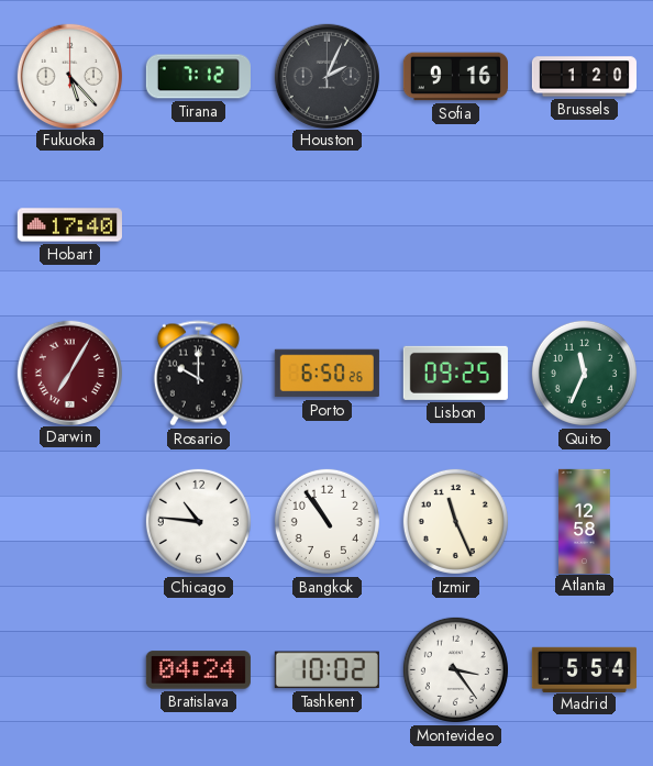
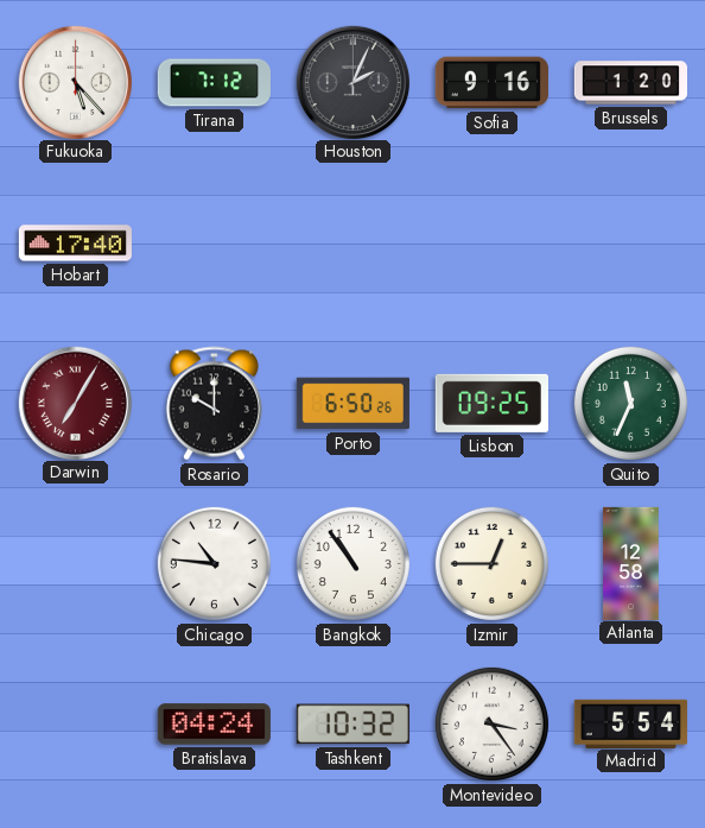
Izmir: 11:26 -> 12:45 (491, 563)
Tashkent: 10:02 -> 10:32 (352, 725)
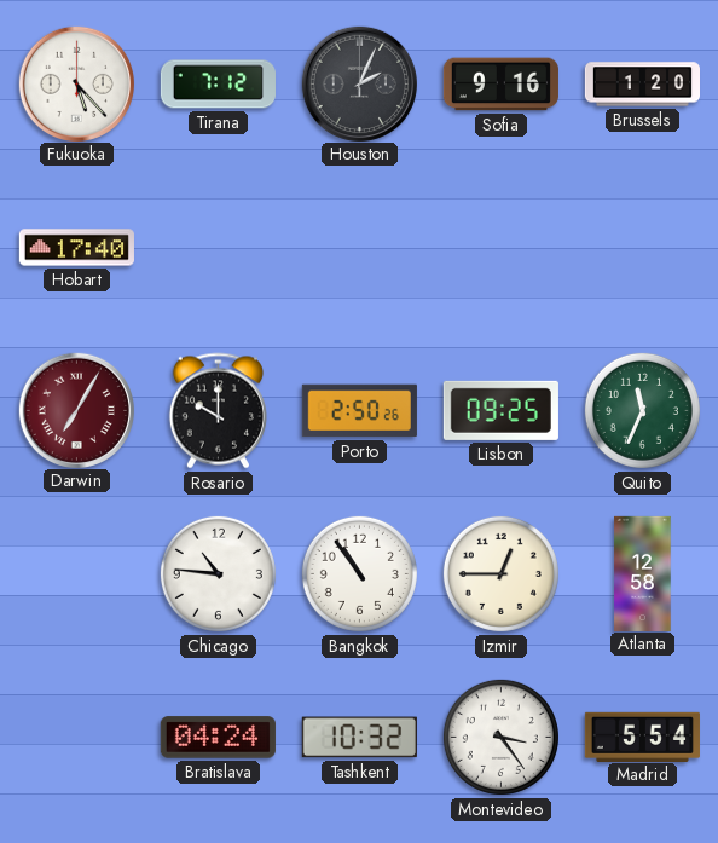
Porto: 6:50 -> 2:50 (359, 411)
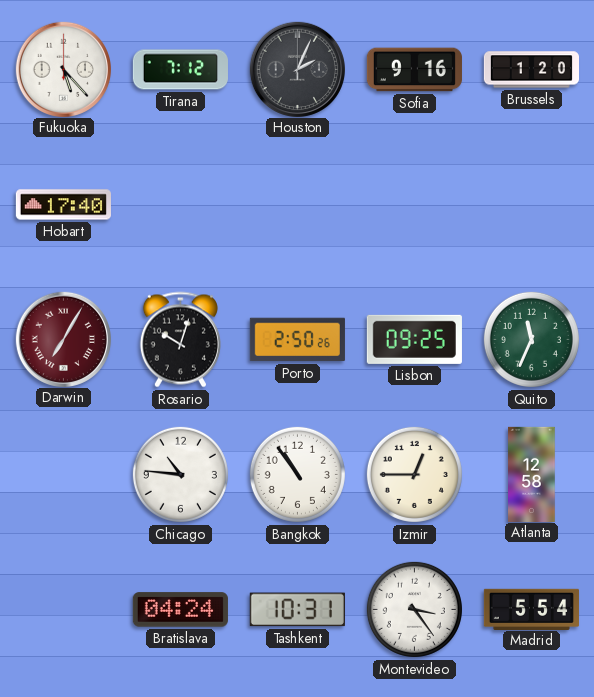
Rosario: 10:00 -> 10:03 (180, 340)
Tashkent: 10:32 -> 10:31 (297, 610)
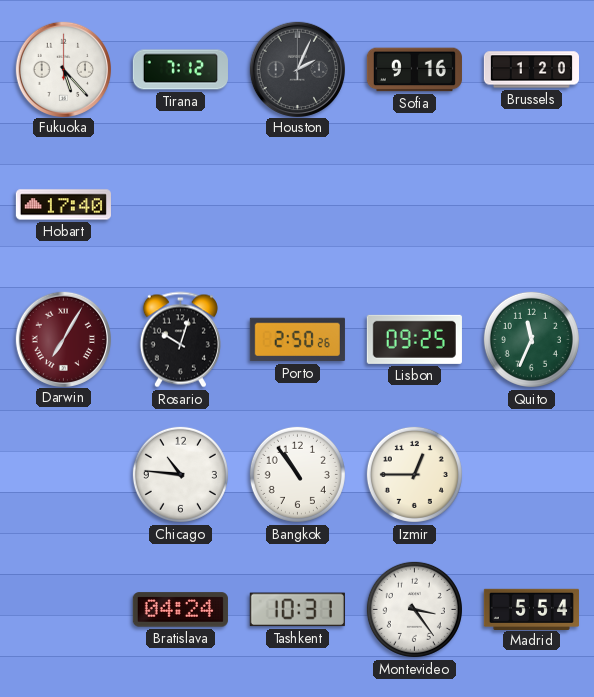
Atlanta: 12:58 -> none (532, 474)
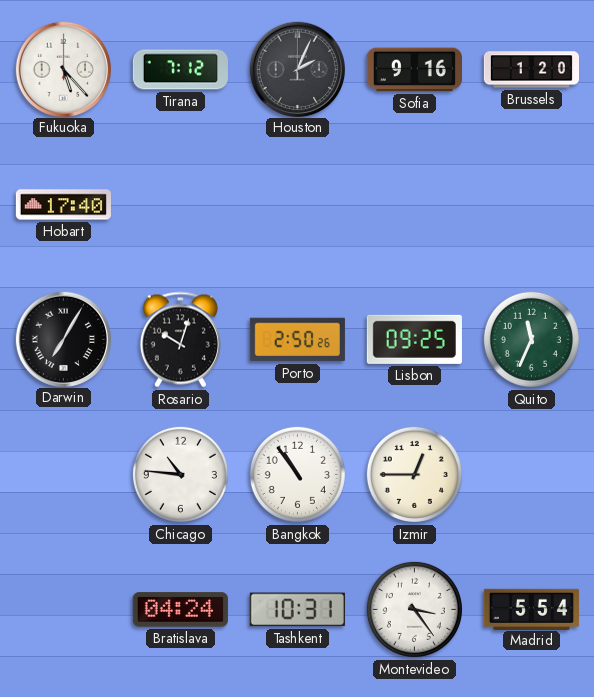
Darwin dial: burgundy -> black (63, 339)
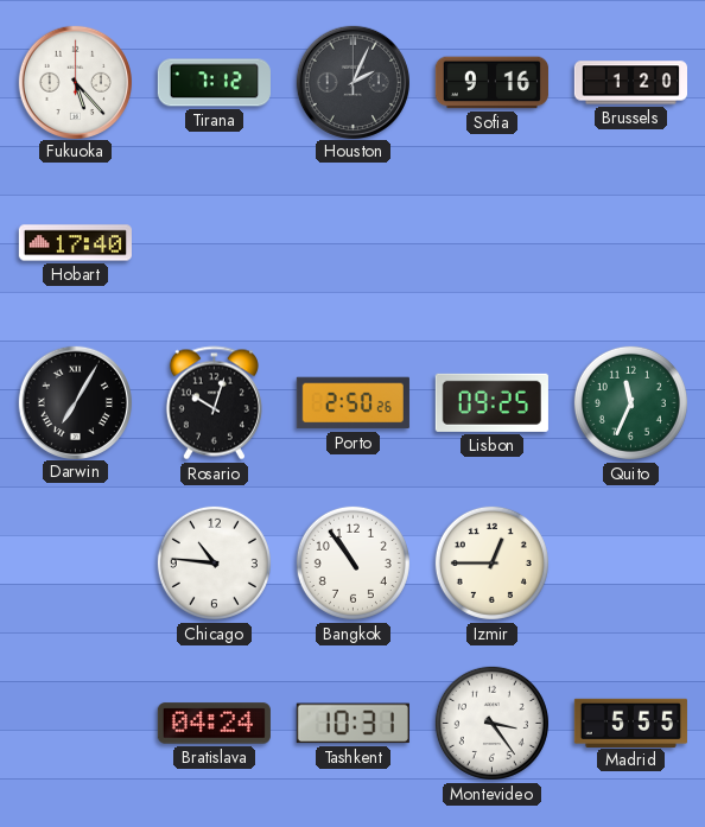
Madrid: 5:54 -> 5:55 (630, 723)
